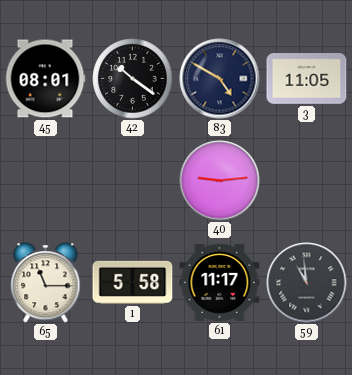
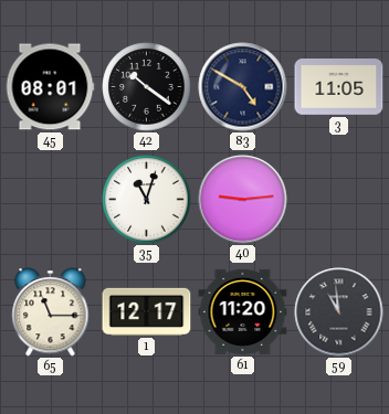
35: none -> 11:03 (147, 200)
1: 5:58 -> 12:17 (147, 311)
61: 11:17 -> 11:20 (243, 311)
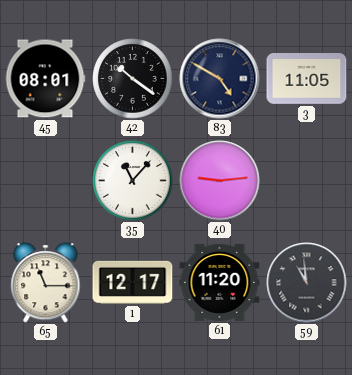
35: 11:03 -> 11:07 (133, 181)
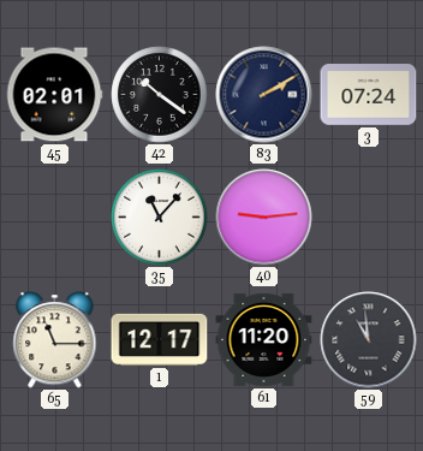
45: 08:01 -> 02:01 (54, 95)
83: 4:50 -> 2:10 (264, 95)
3: 11:05 -> 07:24 (369, 95)
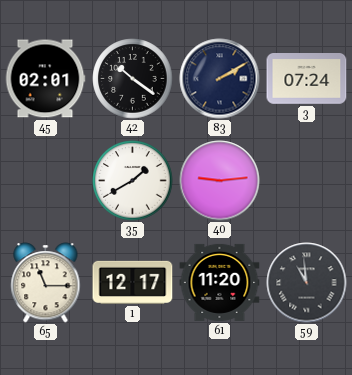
35: 11:07 -> 1:40 (133, 181)
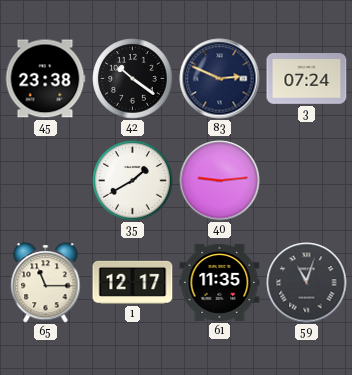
45: 02:01 -> 23:38 (45, 79)
83: 2:10 -> 2:49 (220, 79)
61: 11:20 -> 11:35 (220, 282)
59: 10:59 -> 11:03 (307, 283)
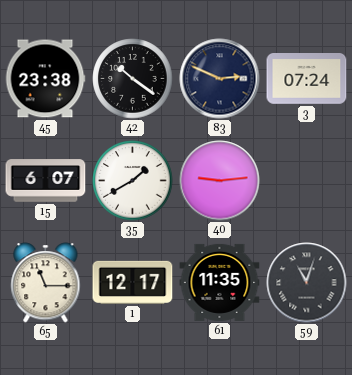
15: none -> 6:07 (46, 181)
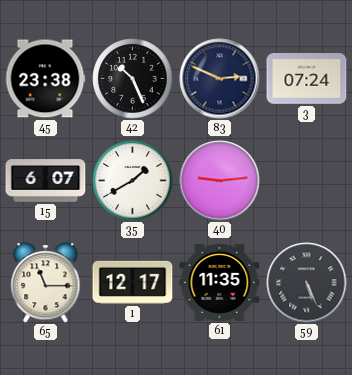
42: 10:21 -> 10:26 (133, 79)
59: 11:03 -> 5:26 (307, 283)
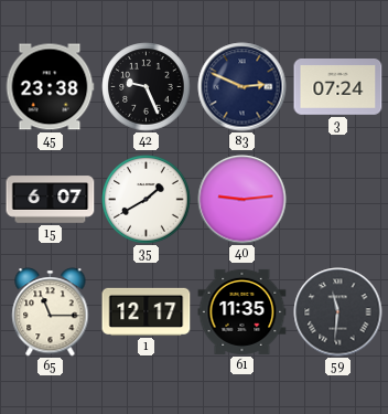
42: 10:26 -> 9:26 (147, 87)
59: 5:26 -> 11:31 (338, 312)
